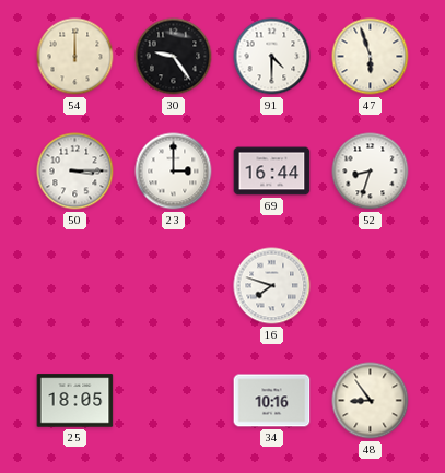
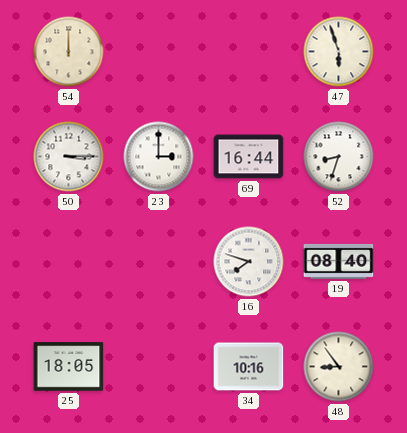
30: 9:24 -> none (174, 57)
91: 4:30 -> none (272, 57)
19: none -> 08:40 (339, 261)
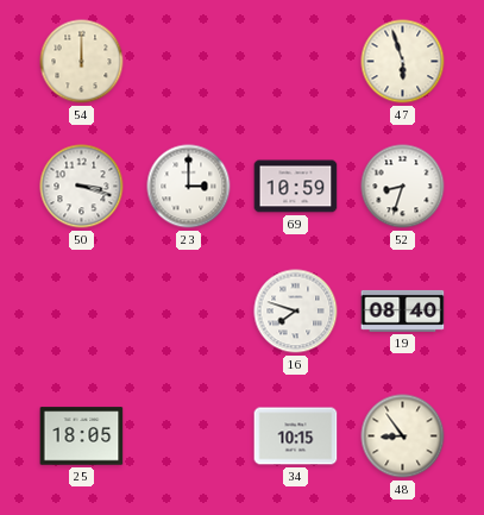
50: 3:15 -> 3:18 (82, 187)
69: 16:44 -> 10:59 (296, 187)
34: 10:16 -> 10:15 (296, 437)
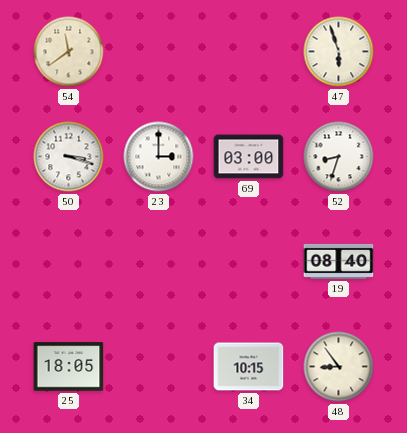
54: 12:00 -> 11:39 (69, 52)
69: 10:59 -> 03:00 (249, 157)
16: 7:48 -> none (296, 312)
